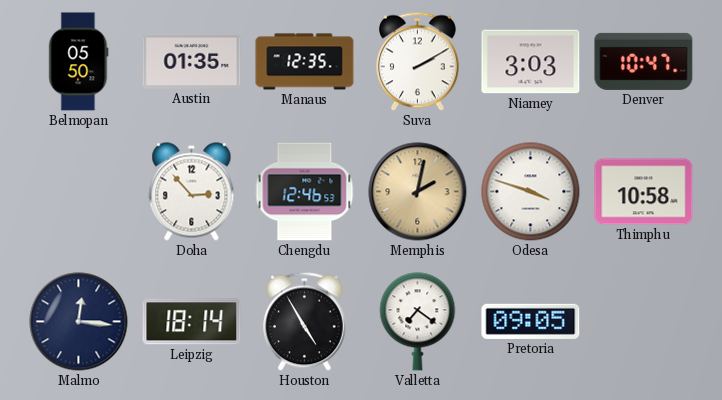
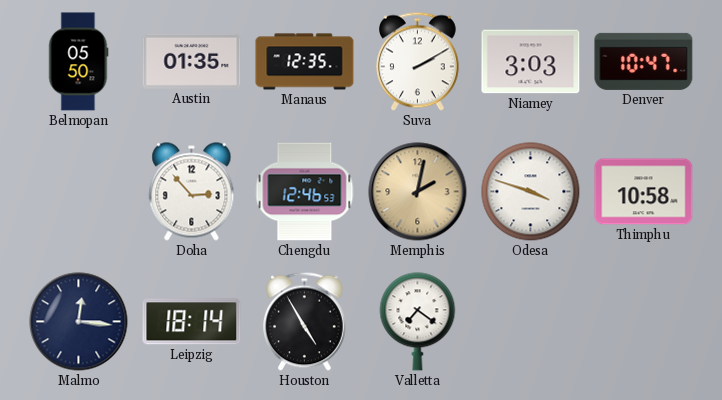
Pretoria: 09:05 -> none (531, 321)
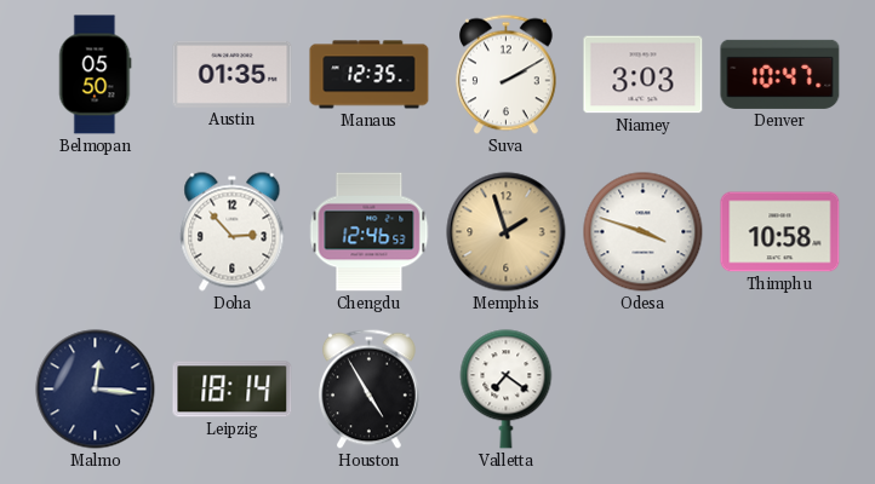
Memphis: 2:02 -> 1:57 (507, 232)
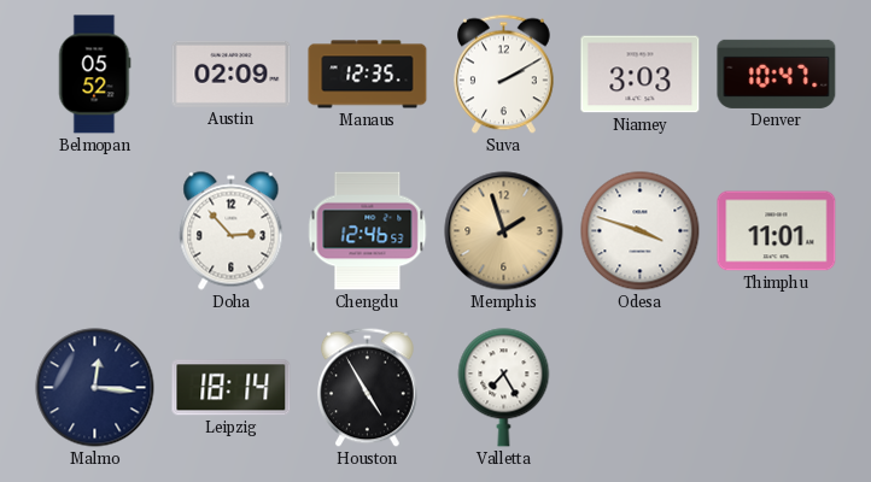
Belmopan: 05:50 -> 05:52 (94, 75)
Austin: 01:35 -> 02:09 (232, 74)
Thimphu: 10:58 -> 11:01 (777, 231)
Valletta: 7:21 -> 7:25 (504, 388)
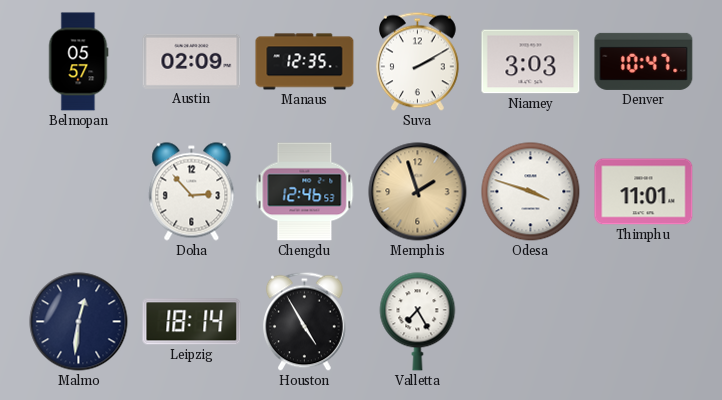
Belmopan: 05:52 -> 05:57 (78, 62)
Malmo: 12:16 -> 12:31 (79, 322)
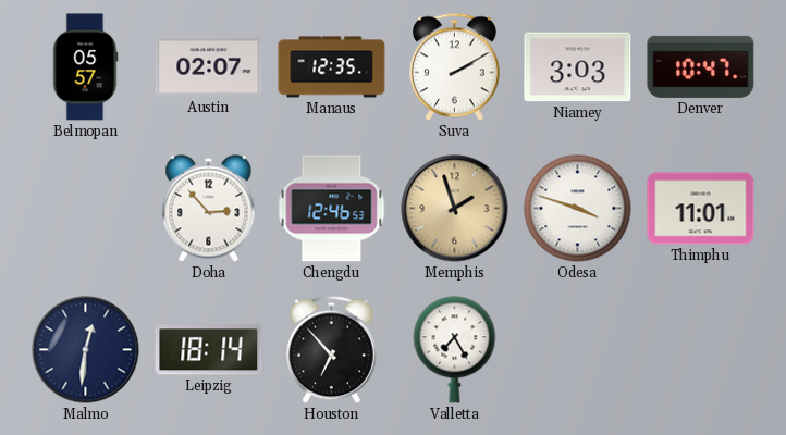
Austin: 02:09 -> 02:07 (209, 66)
Houston: 4:55 -> 6:53 (332, 350)
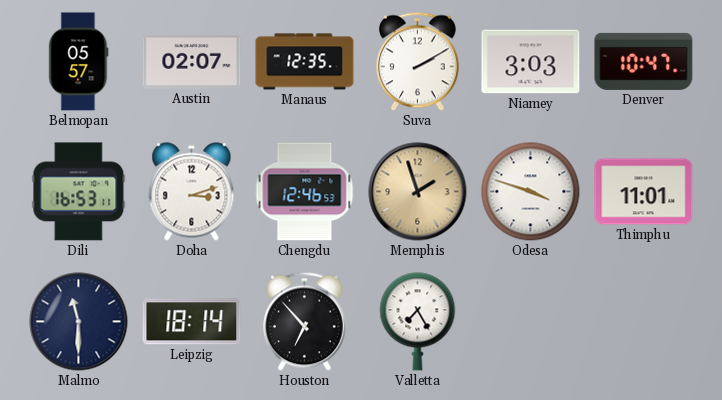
Dili: none -> 16:53 (79, 192)
Doha: 2:53 -> 3:12 (192, 192)
Malmo: 12:31 -> 11:30 (79, 322)
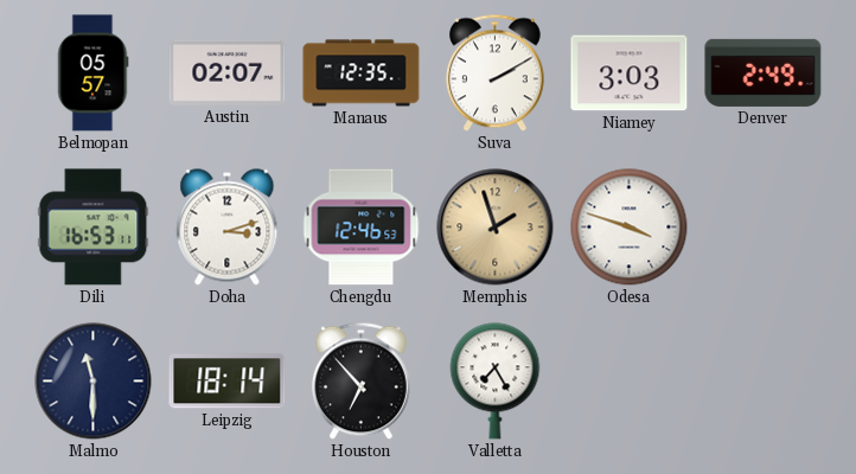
Denver: 10:47 -> 2:49 (764, 72)
Thimphu: 11:01 -> none (644, 192)
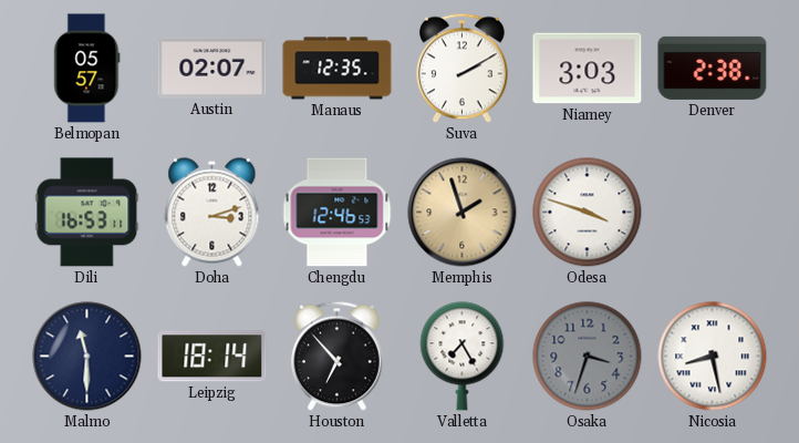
Denver: 2:49 -> 2:38 (713, 68)
Osaka: none -> 3:33 (588, 357)
Nicosia: none -> 8:28 (713, 357)
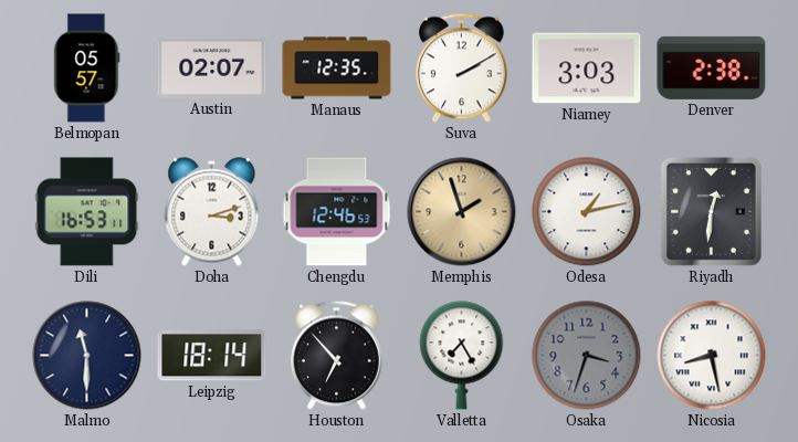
Odesa: 3:48 -> 1:13 (587, 212)
Riyadh: none -> 12:31 (711, 211)
